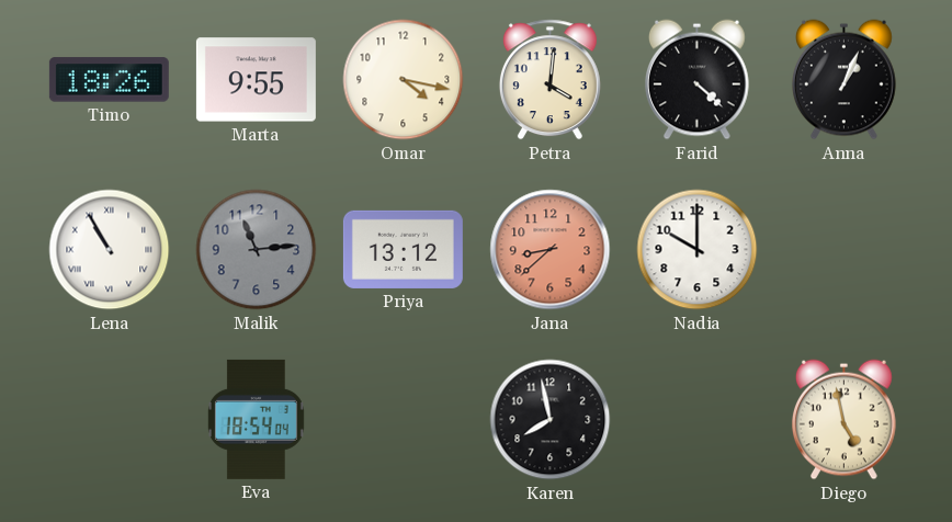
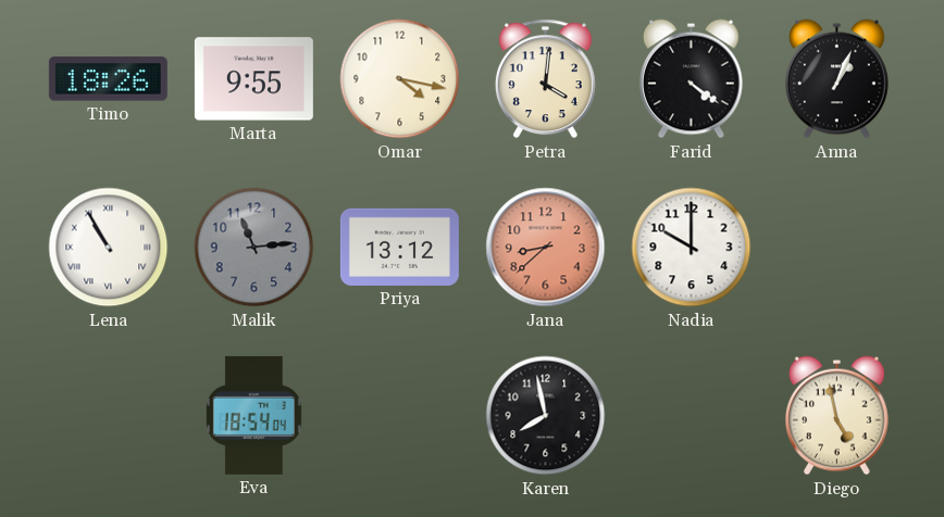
Farid: 4:22 -> 4:21 (691, 79)
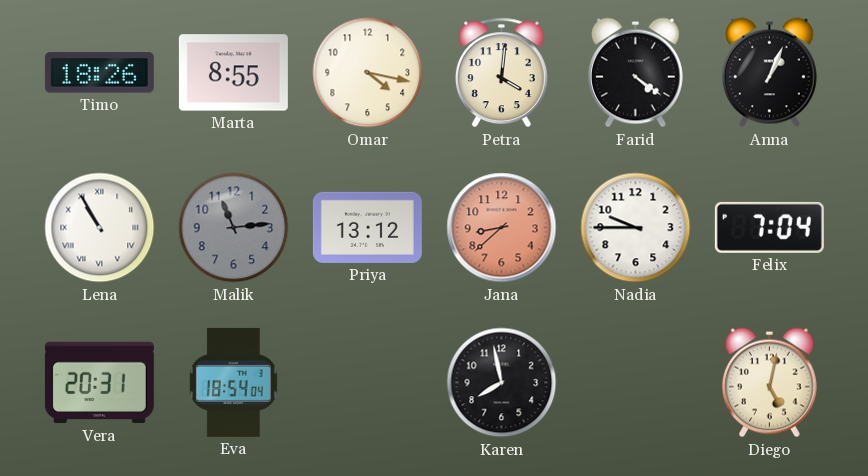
Marta: 9:55 -> 8:55 (233, 73)
Nadia: 10:00 -> 9:45 (636, 228)
Felix: none -> 7:04 (769, 227)
Vera: none -> 20:31 (99, 383)
Diego: 4:58 -> 5:02 (769, 383)
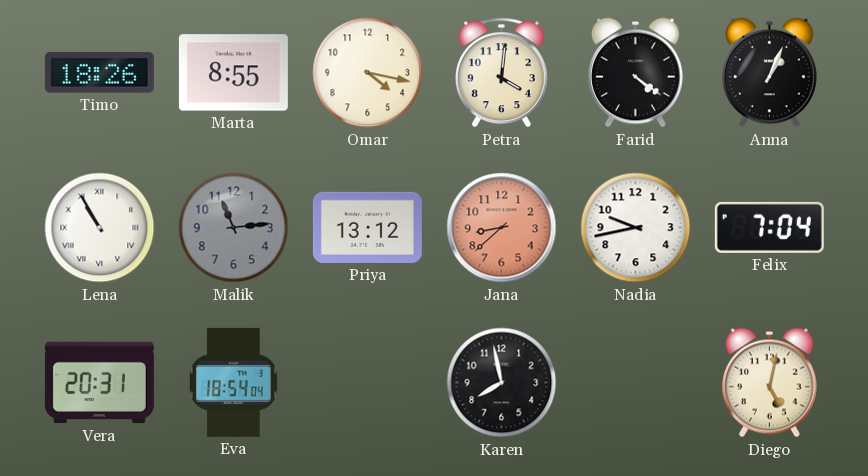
Nadia: 9:45 -> 9:43 (636, 228)
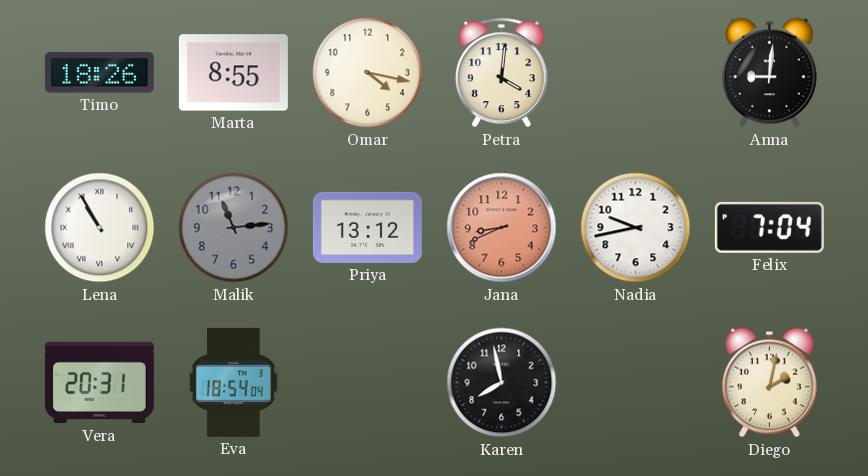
Farid: 4:21 -> none (635, 73)
Anna: 1:04 -> 9:01 (769, 73)
Jana: 8:38 -> 8:41 (502, 228)
Diego: 5:02 -> 2:02 (769, 383)
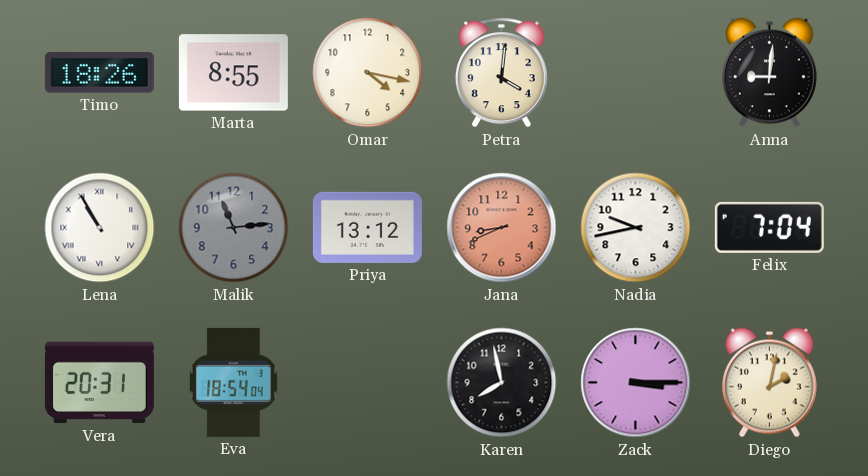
Zack: none -> 3:15 (636, 383)
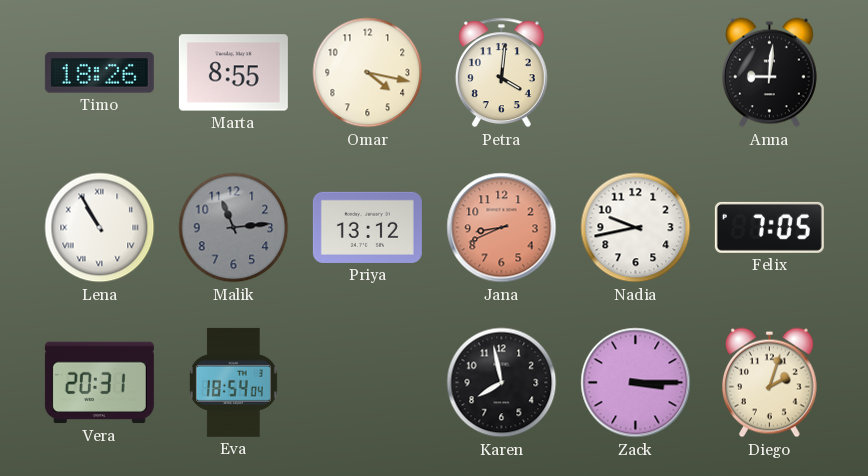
Felix: 7:04 -> 7:05 (769, 227)
Diego: 2:02 -> 2:03 (769, 383)
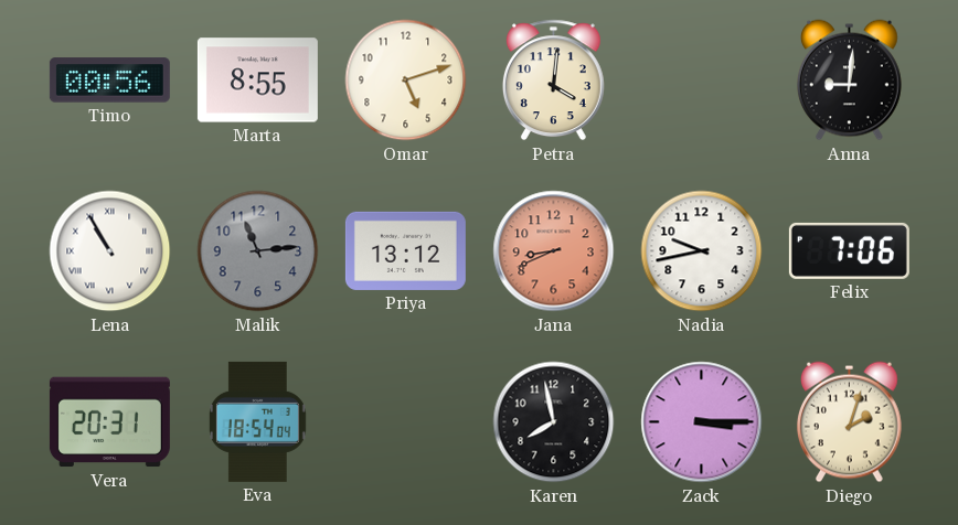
Timo: 18:26 -> 00:56 (109, 81)
Omar: 4:17 -> 5:12 (406, 81)
Felix: 7:05 -> 7:06 (849, 250)
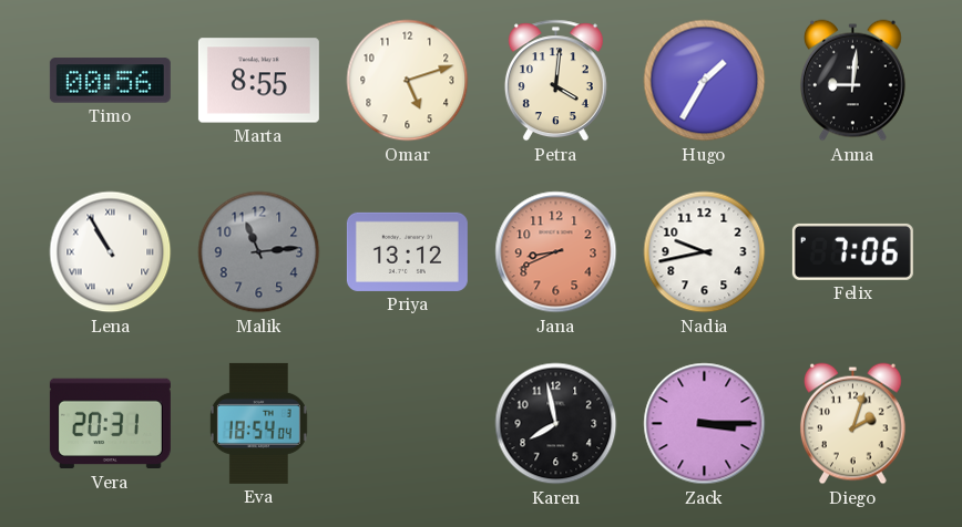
Hugo: none -> 1:35 (705, 81)
